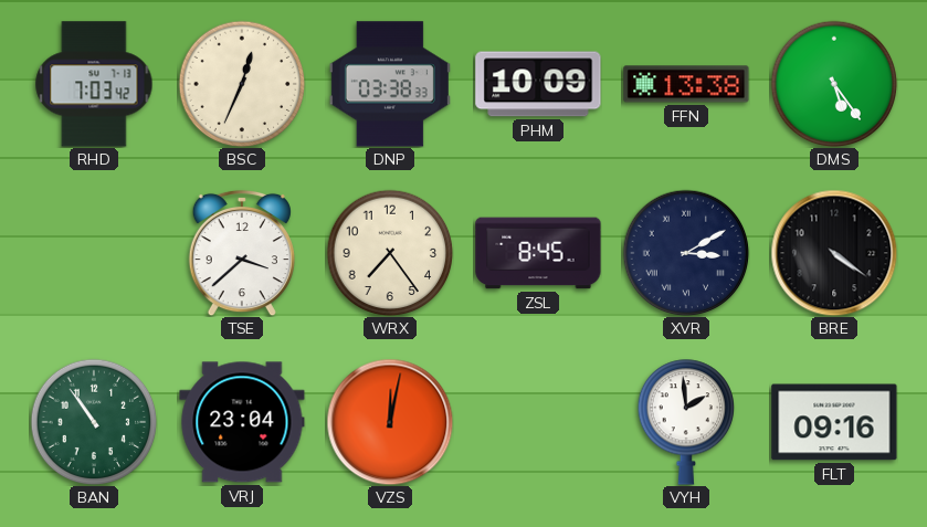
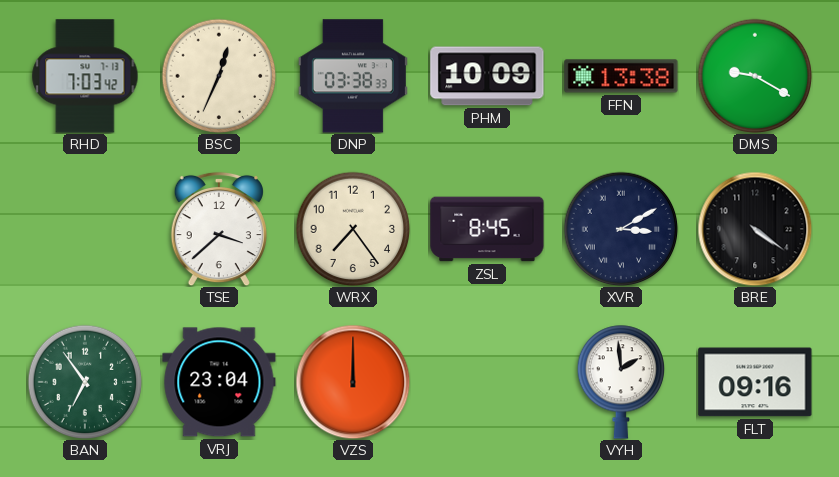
DMS: 5:24 -> 9:20 (755, 76)
BAN: 10:54 -> 6:54 (85, 382)
VZS: 12:02 -> 12:00 (353, 382)
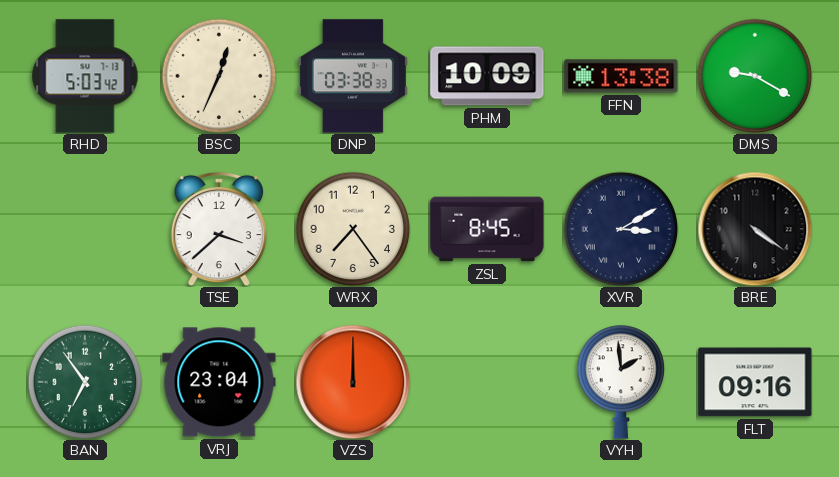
RHD: 7:03 -> 5:03 (85, 76)
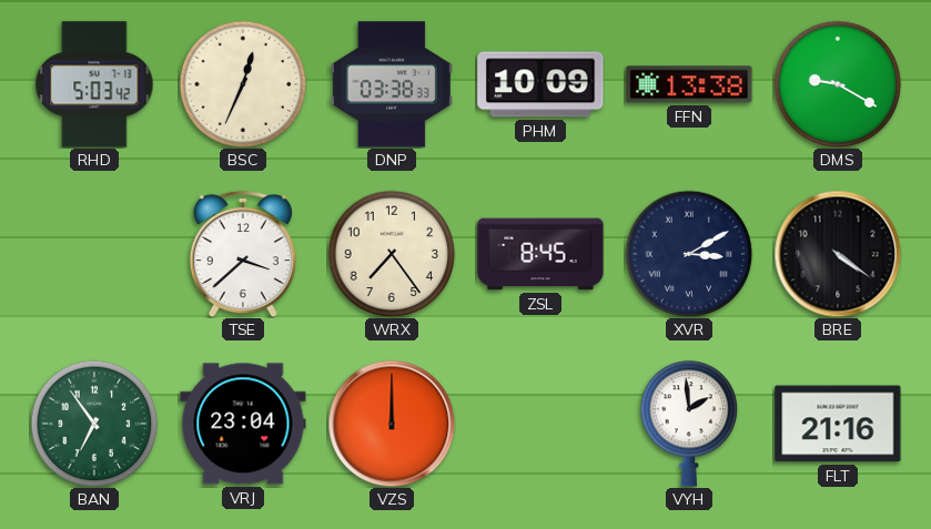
FLT: 09:16 -> 21:16 (838, 424)
